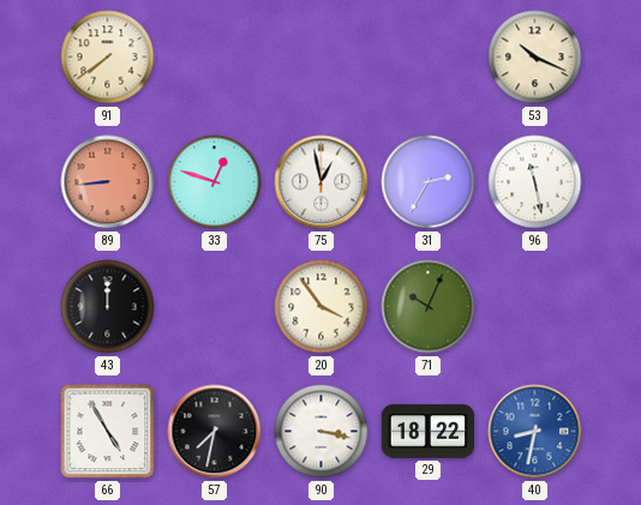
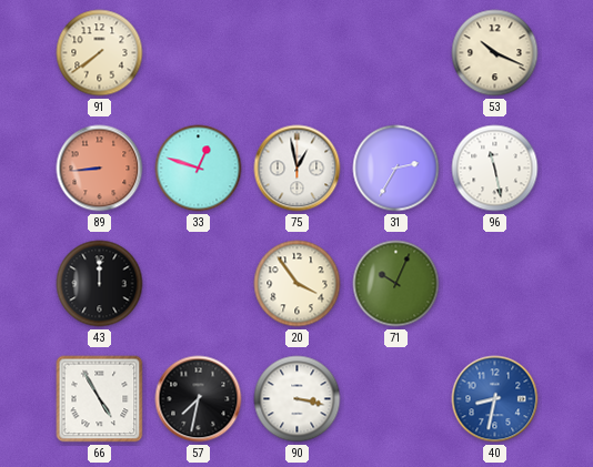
29: 18:22 -> none (429, 432)
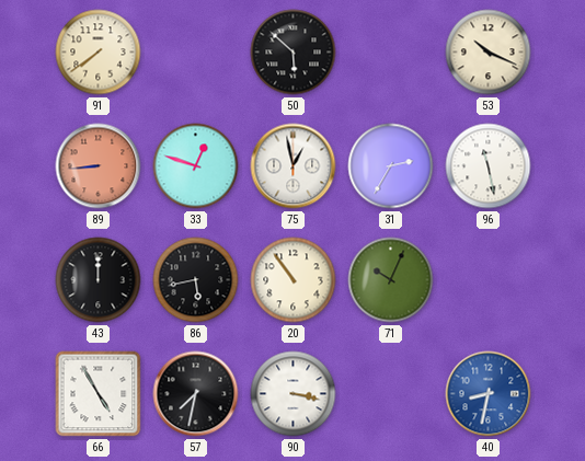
50: none -> 5:52 (294, 53)
86: none -> 5:43 (196, 280)
20: 3:54 -> 10:54 (294, 280)
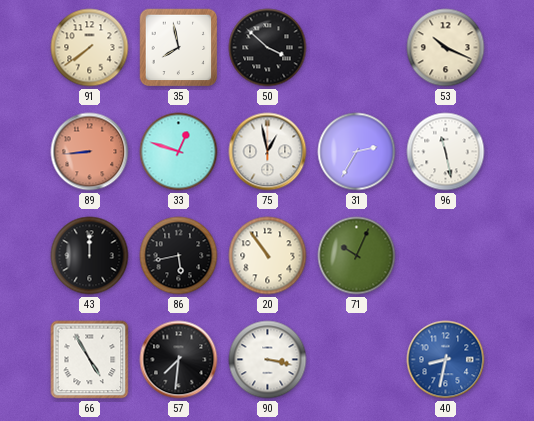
35: none -> 7:58 (179, 48)
50: 5:52 -> 3:52 (268, 48)
57: 7:32 -> 7:31 (179, 360)
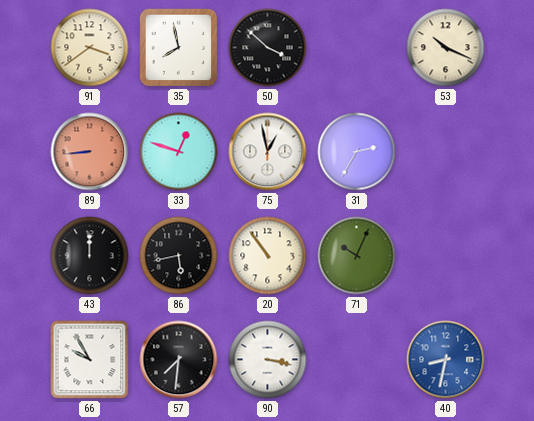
91: 7:39 -> 3:39 (90, 48)
96: 11:28 -> none (446, 152)
66: 4:55 -> 9:55 (90, 360)
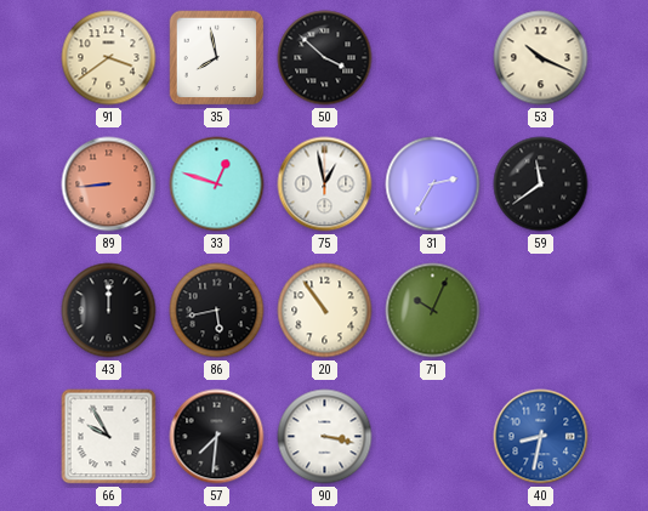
59: none -> 11:39 (541, 184)
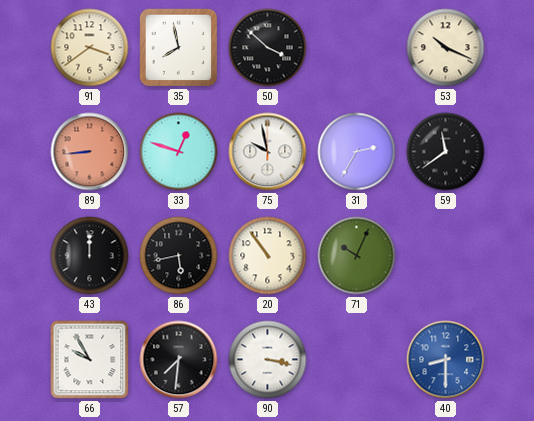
75: 12:58 -> 9:58 (268, 152)
40: 8:32 -> 8:30 (446, 360)
